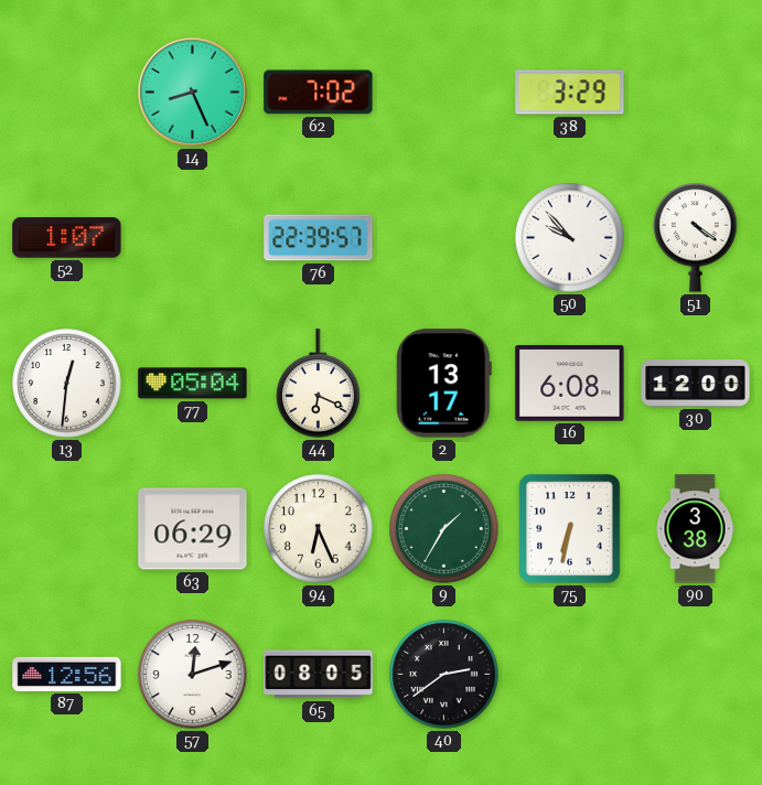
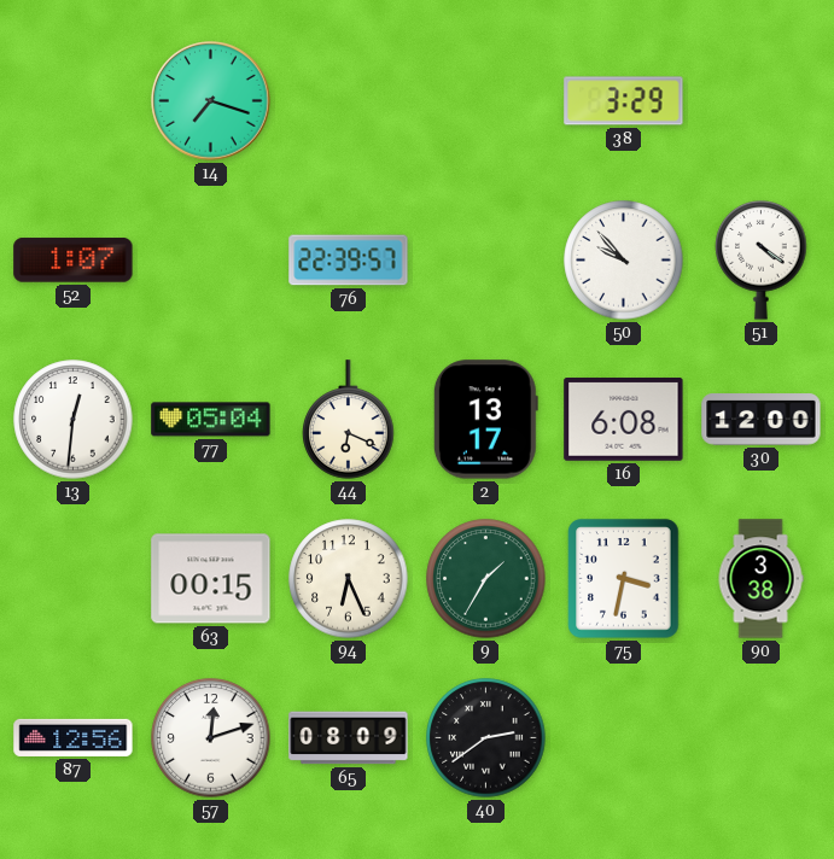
14: 8:26 -> 7:18 (211, 101)
62: 7:02 -> none (319, 93)
63: 06:29 -> 00:15 (211, 579)
75: 6:32 -> 3:32 (624, 579)
65: 08:05 -> 08:09 (349, 738)
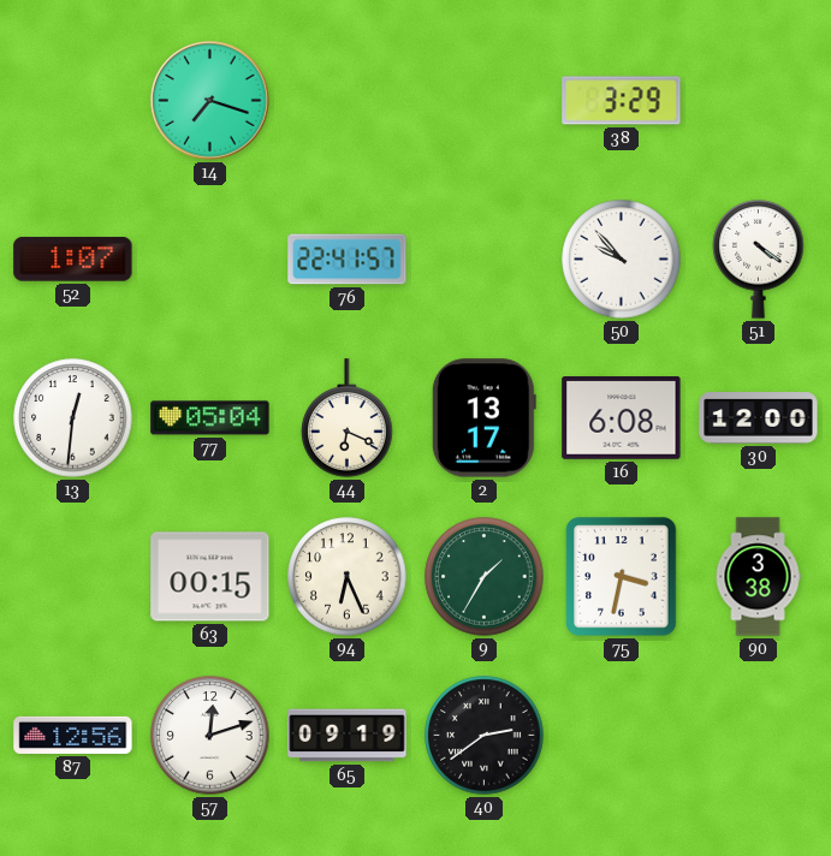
76: 22:39 -> 22:41 (348, 260)
65: 08:09 -> 09:19 (348, 736)
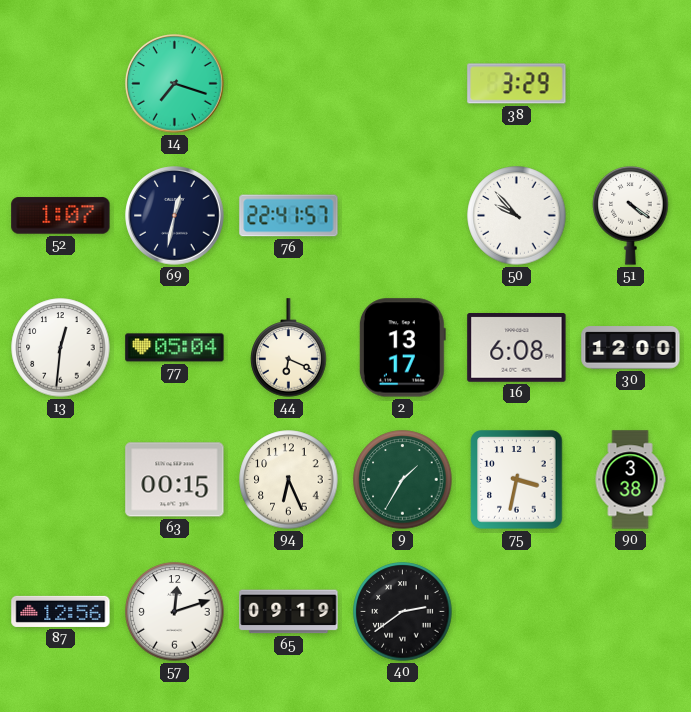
69: none -> 12:32 (175, 216)
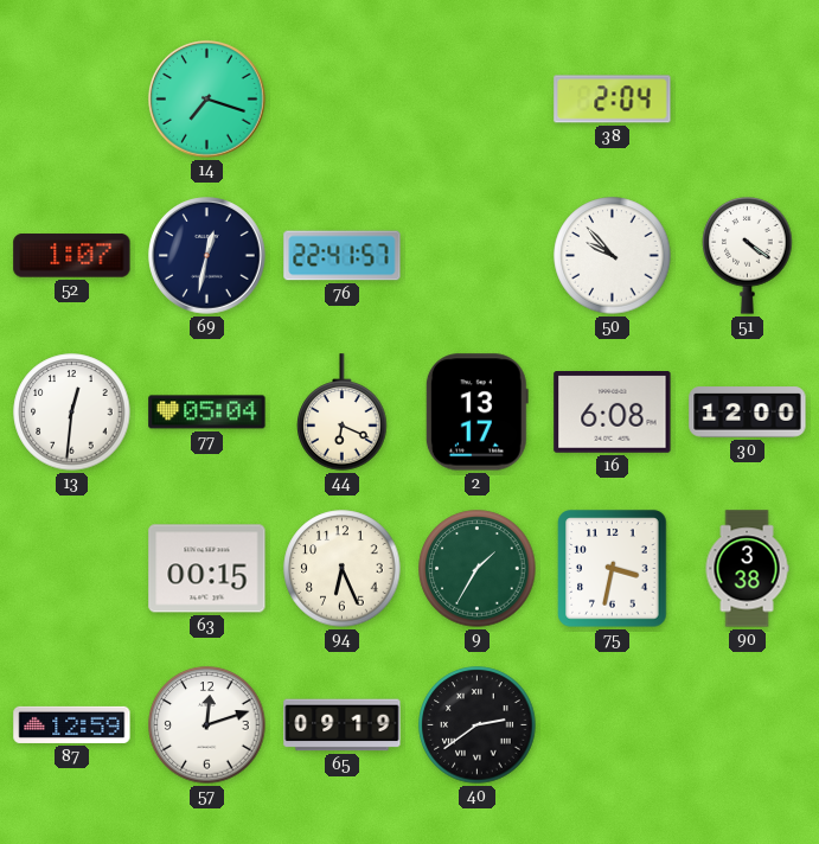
38: 3:29 -> 2:04 (613, 100)
87: 12:56 -> 12:59 (72, 724)
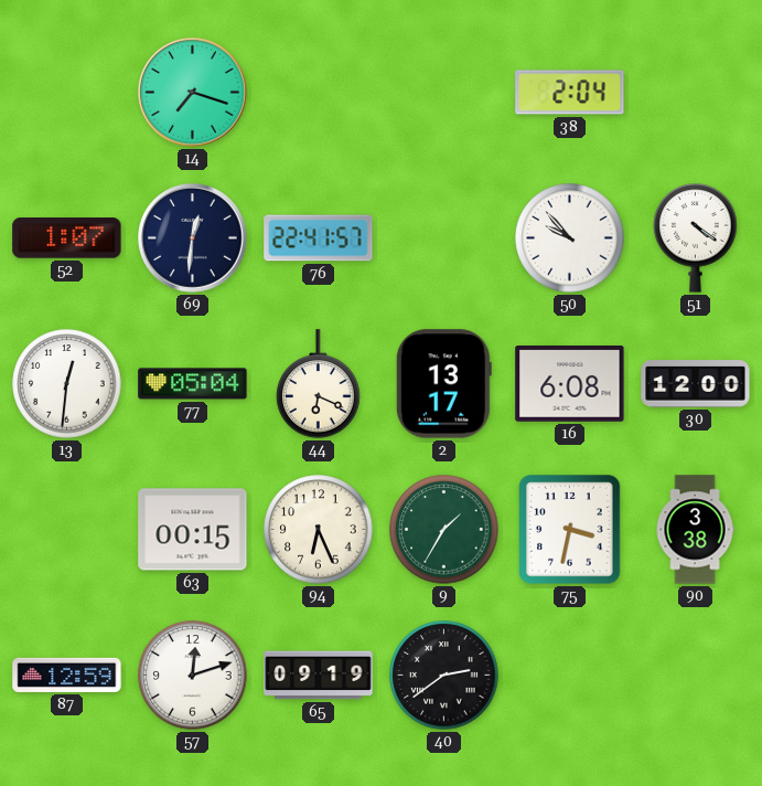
69: 12:32 -> 12:31 (193, 238)
